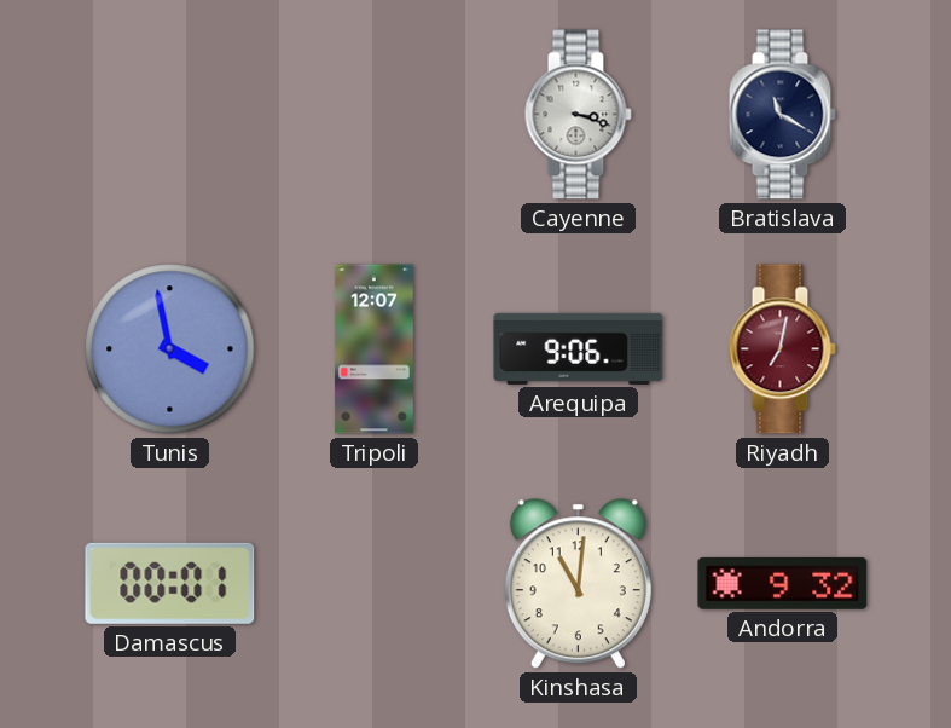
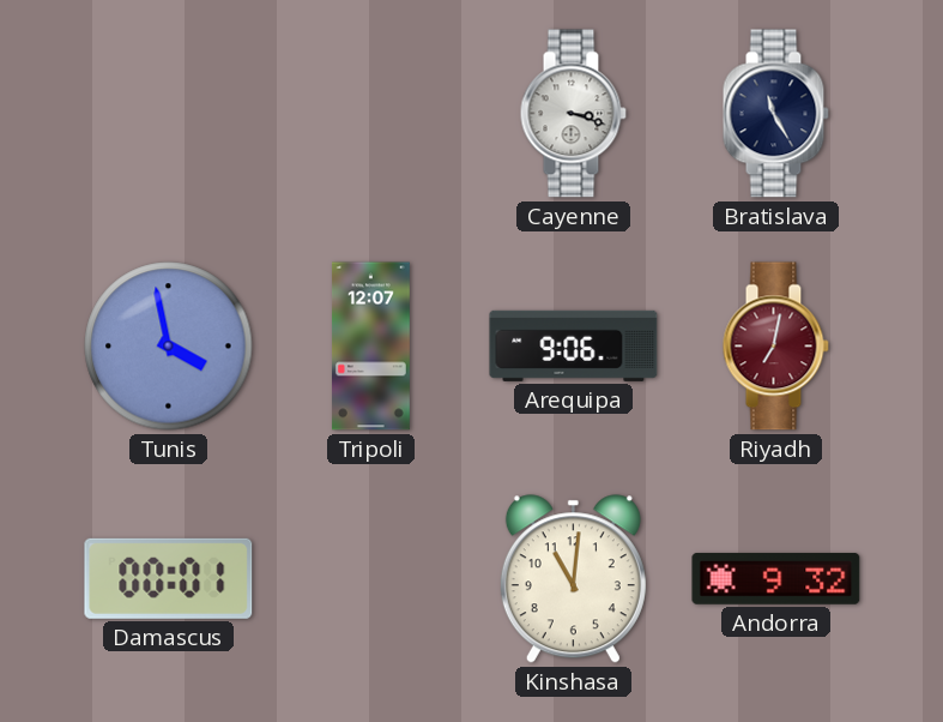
Bratislava: 11:20 -> 11:25 (775, 114)
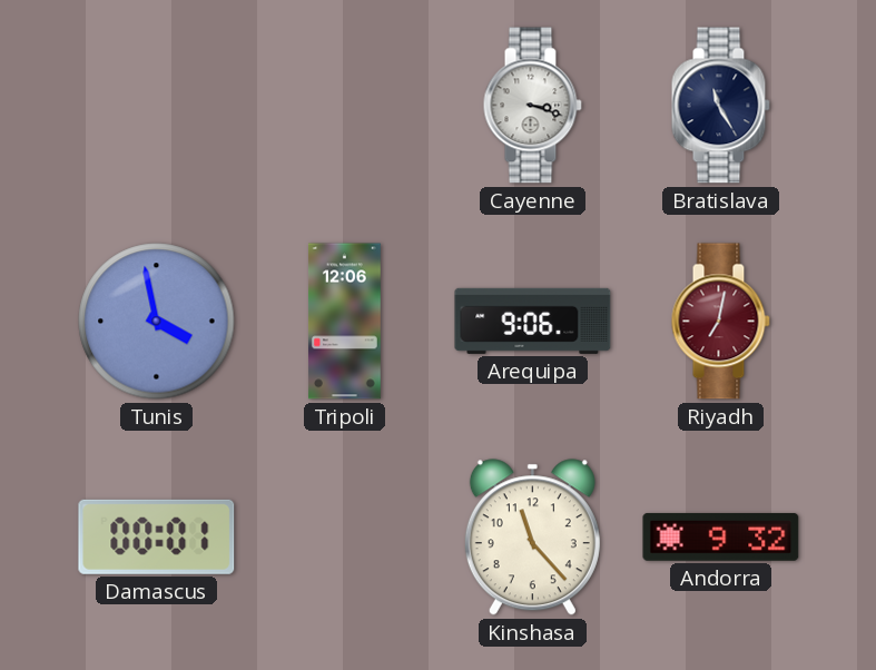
Tripoli: 12:07 -> 12:06 (345, 322)
Kinshasa: 11:01 -> 11:23 (532, 538)
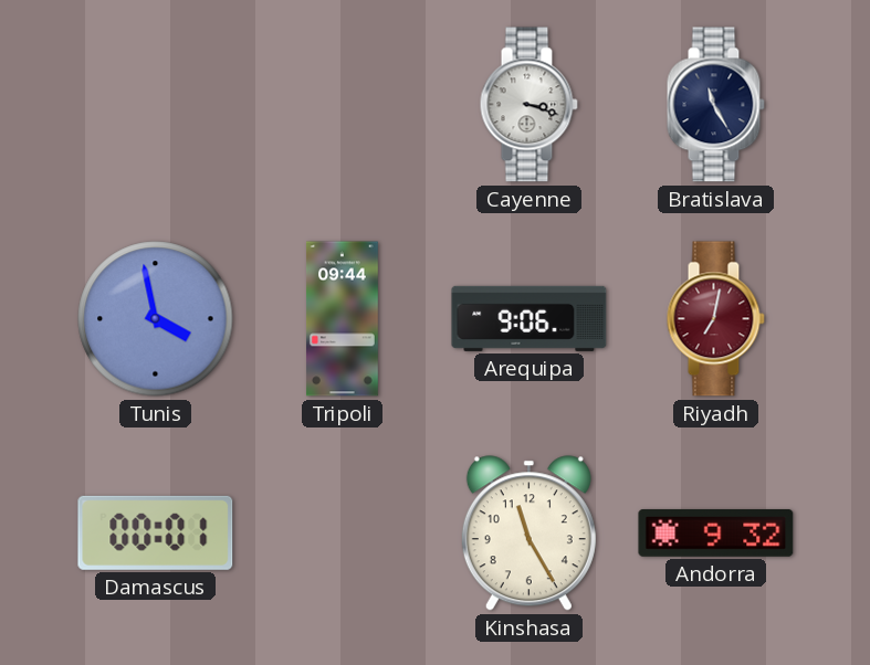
Tripoli: 12:06 -> 09:44 (343, 319)
Kinshasa: 11:23 -> 11:25 (528, 534)
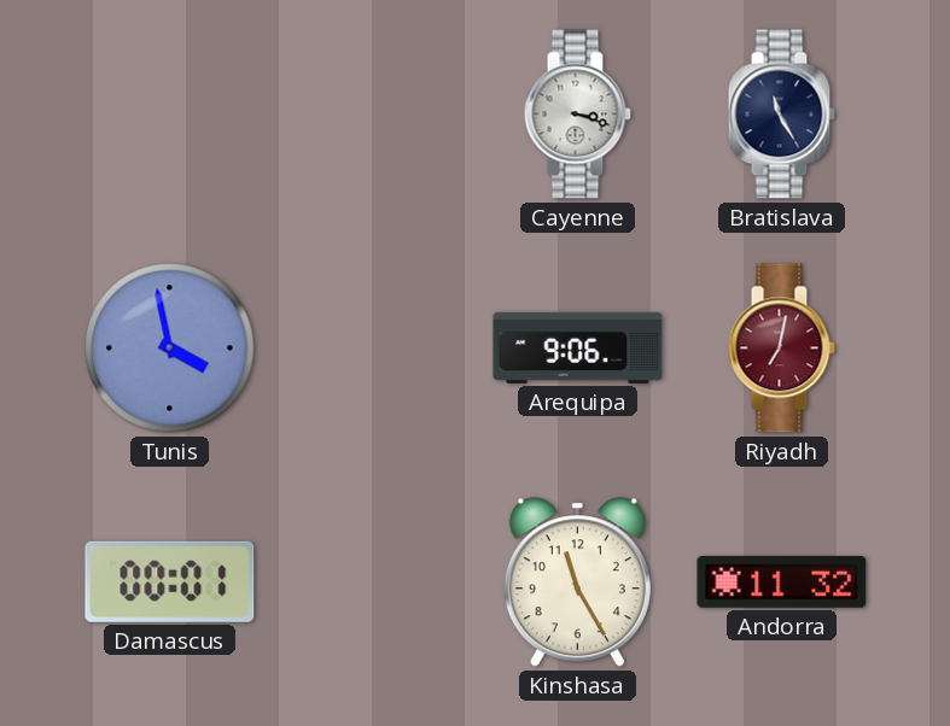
Tripoli: 09:44 -> none (343, 319)
Andorra: 9:32 -> 11:32 (782, 581)
